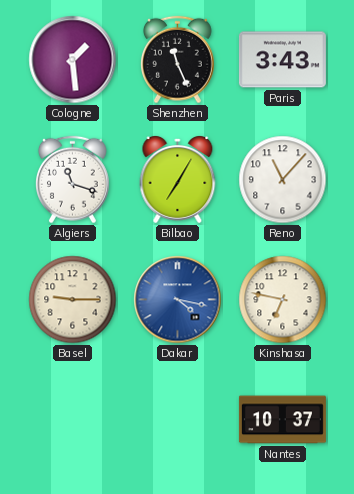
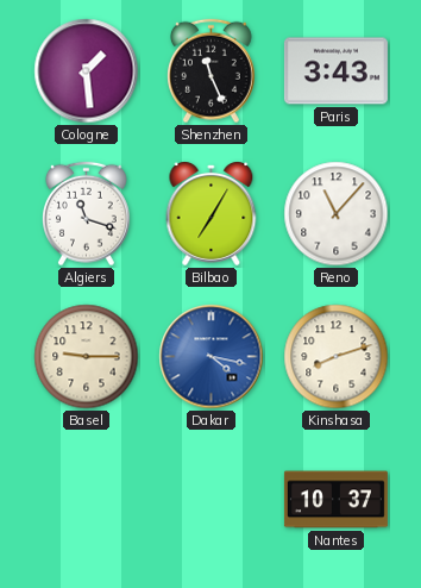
Kinshasa: 6:47 -> 8:12 (337, 357)
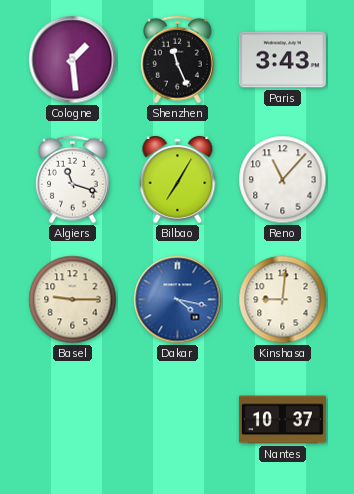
Kinshasa: 8:12 -> 9:01 (283, 300)
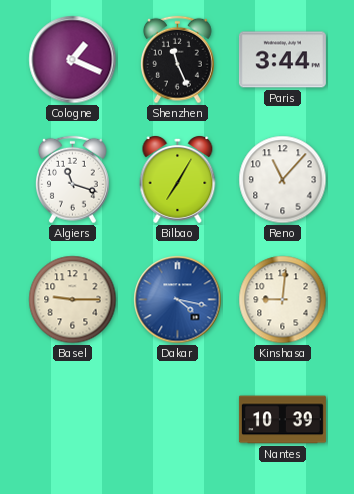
Cologne: 1:29 -> 1:19 (73, 60)
Paris: 3:43 -> 3:44 (282, 60)
Nantes: 10:37 -> 10:39 (282, 420)
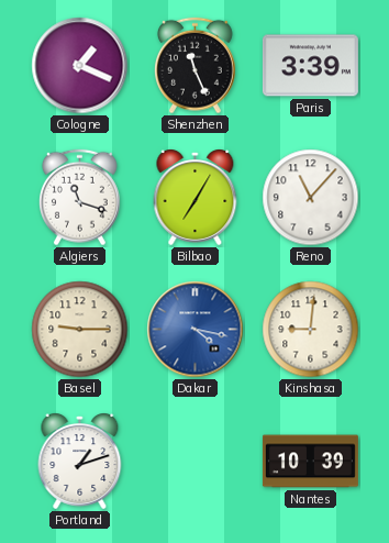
Paris: 3:44 -> 3:39 (310, 66)
Portland: none -> 1:12 (80, 462)
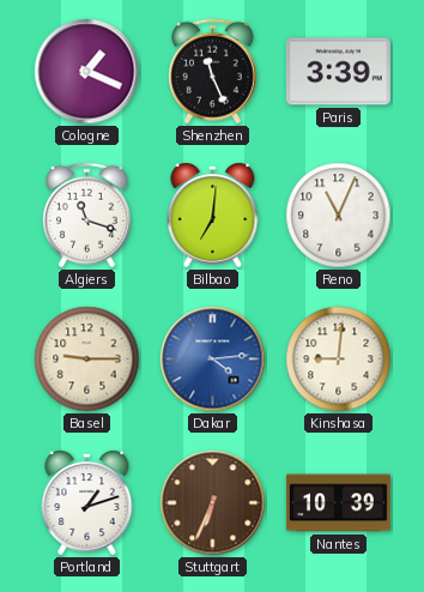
Bilbao: 7:05 -> 7:01 (213, 216)
Reno: 11:07 -> 11:04 (339, 216)
Dakar: 4:17 -> 4:14 (213, 360)
Stuttgart: none -> 6:34 (213, 503)
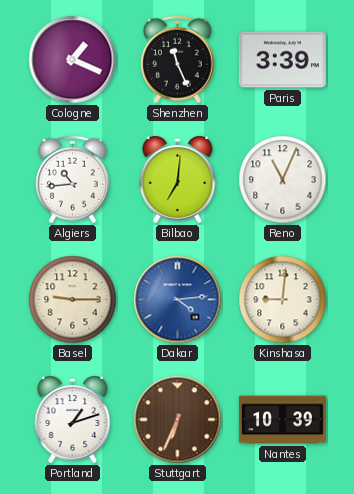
Algiers: 11:18 -> 10:44 (73, 180)
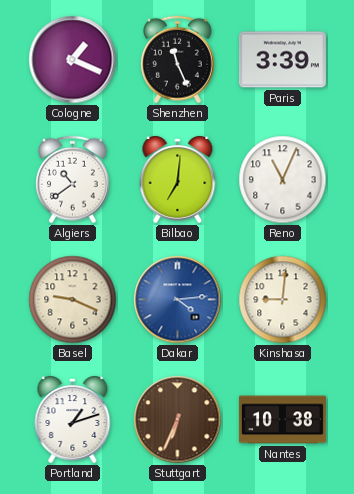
Algiers: 10:44 -> 10:39 (73, 180)
Basel: 9:15 -> 9:19 (73, 300)
Nantes: 10:39 -> 10:38 (282, 420)
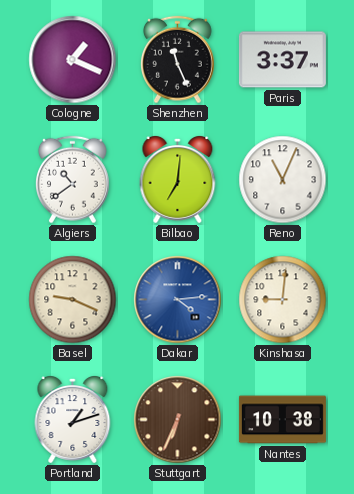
Paris: 3:39 -> 3:37 (282, 60)
